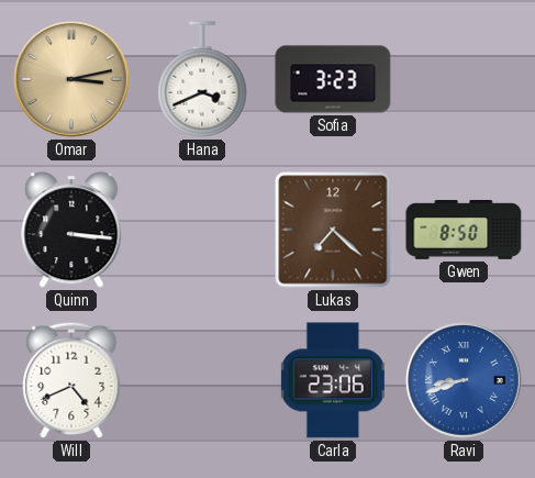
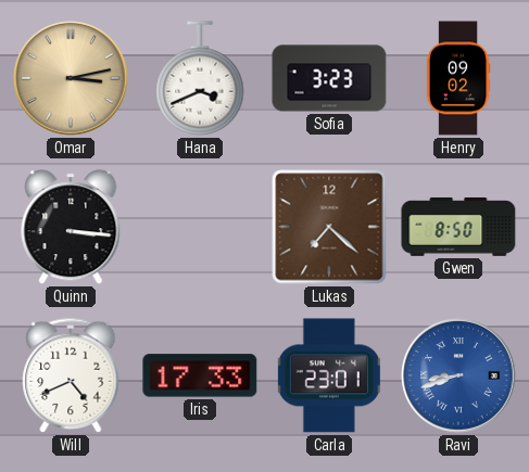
Henry: none -> 09:02 (458, 78)
Iris: none -> 17:33 (200, 375)
Carla: 23:06 -> 23:01 (329, 375)
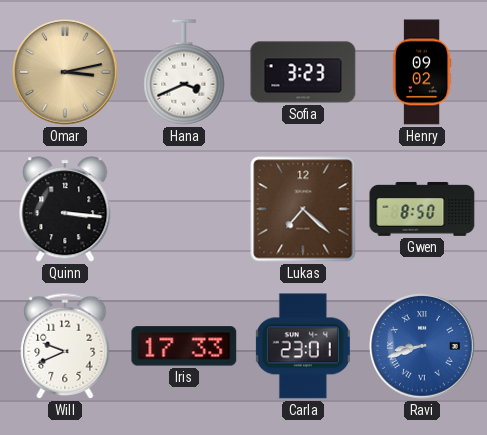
Will: 4:41 -> 9:41 (65, 346)
